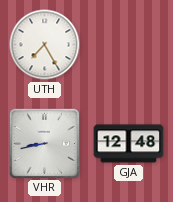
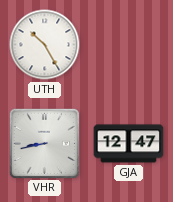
UTH: 7:25 -> 10:25 (45, 45)
GJA: 12:48 -> 12:47 (129, 144)
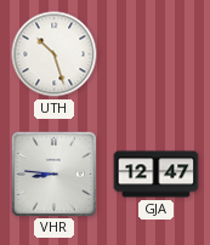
UTH: 10:25 -> 10:27 (55, 55)
VHR: 8:43 -> 8:46 (53, 173)
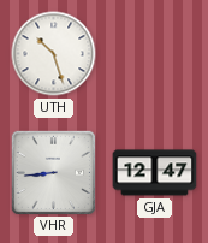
VHR: 8:46 -> 8:44 (53, 172)
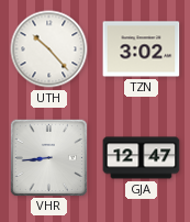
UTH: 10:27 -> 10:23 (49, 49)
TZN: none -> 3:02 (142, 49)
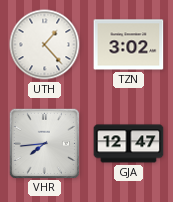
UTH: 10:23 -> 1:23 (45, 45)
VHR: 8:44 -> 7:44 (44, 143)
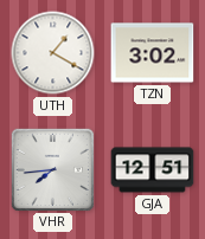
UTH: 1:23 -> 1:20 (53, 53)
GJA: 12:47 -> 12:51 (153, 170)
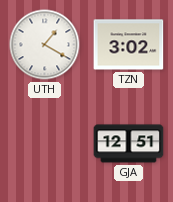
VHR: 7:44 -> none (52, 169)
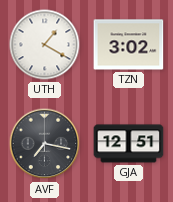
AVF: none -> 7:17 (45, 144)
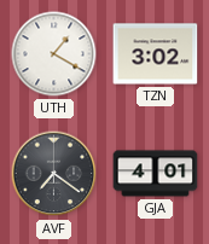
AVF: 7:17 -> 7:21 (54, 174)
GJA: 12:51 -> 4:01 (156, 174)
